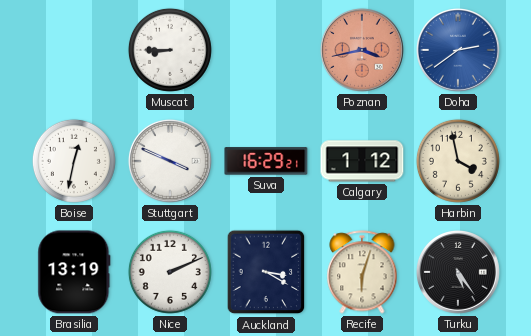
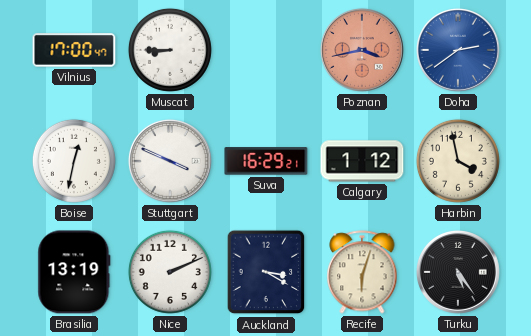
Vilnius: none -> 17:00 (74, 50)
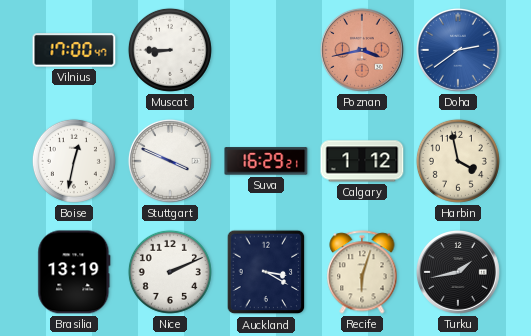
Turku: 5:24 -> 1:43 (458, 272)
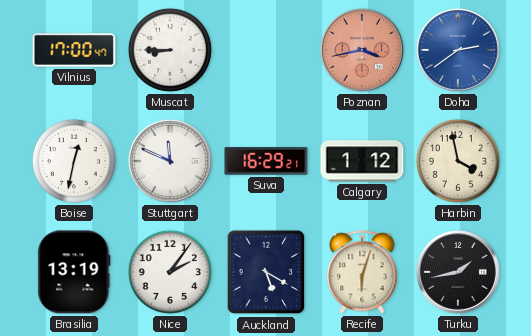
Stuttgart: 3:49 -> 11:49 (170, 161)
Nice: 2:11 -> 2:06 (170, 272)
Auckland: 3:20 -> 5:20 (266, 272)
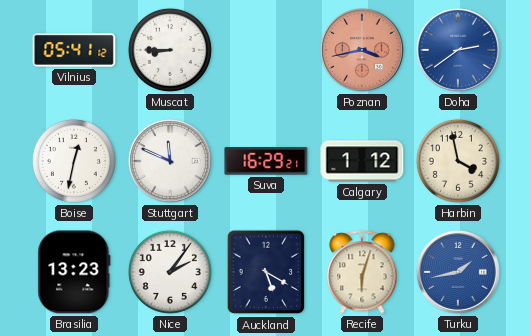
Vilnius: 17:00 -> 05:41 (74, 50)
Brasilia: 13:19 -> 13:23 (74, 272)
Turku dial: black -> blue (458, 272)
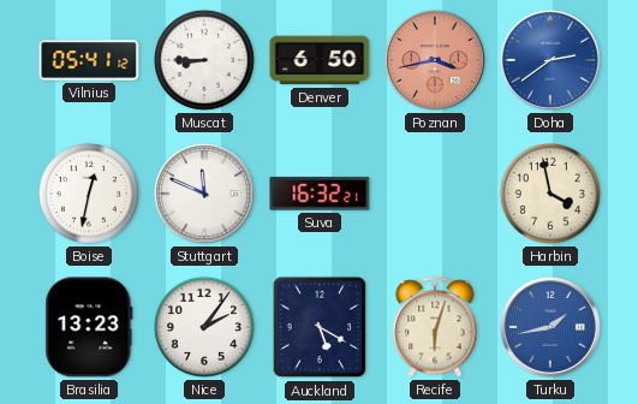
Denver: none -> 6:50 (320, 60)
Suva: 16:29 -> 16:32 (320, 194)
Calgary: 1:12 -> none (362, 161)
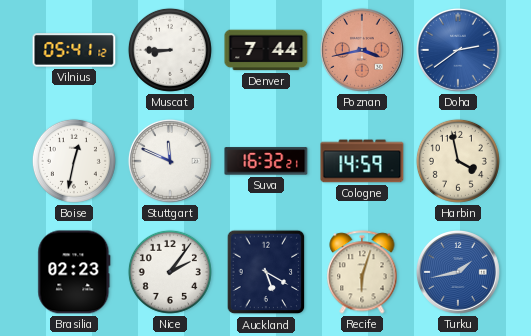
Denver: 6:50 -> 7:44 (266, 50)
Cologne: none -> 14:59 (362, 161)
Brasilia: 13:23 -> 02:23 (74, 272)
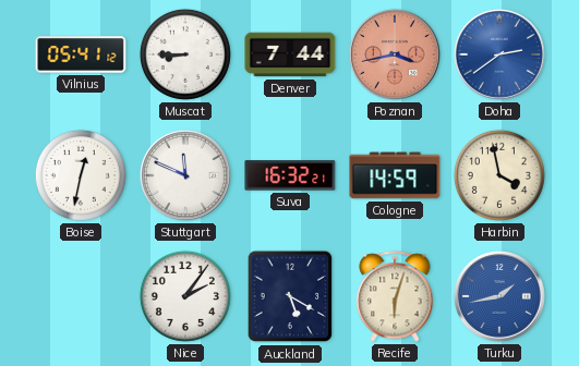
Brasilia: 02:23 -> none (74, 272)
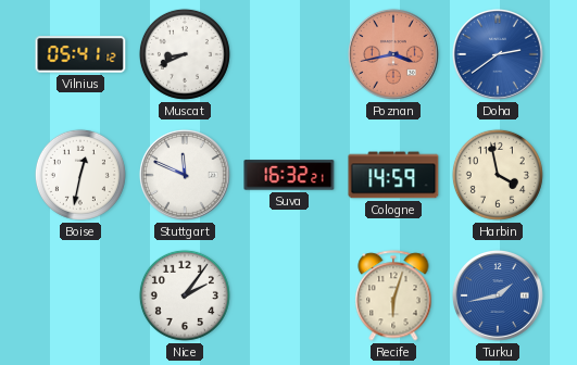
Muscat: 8:45 -> 8:41 (185, 54)
Denver: 7:44 -> none (290, 54)
Auckland: 5:20 -> none (290, 296)
